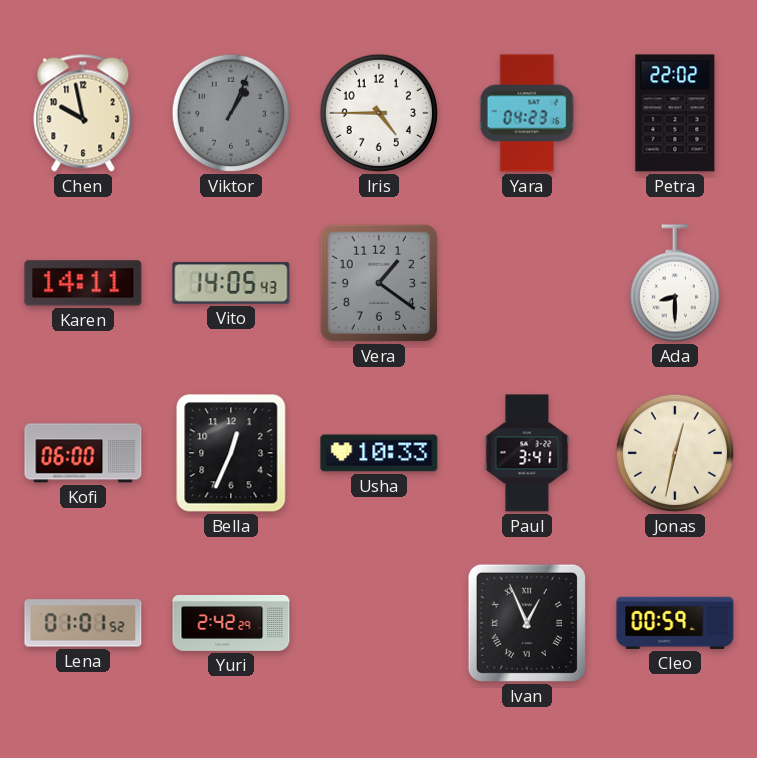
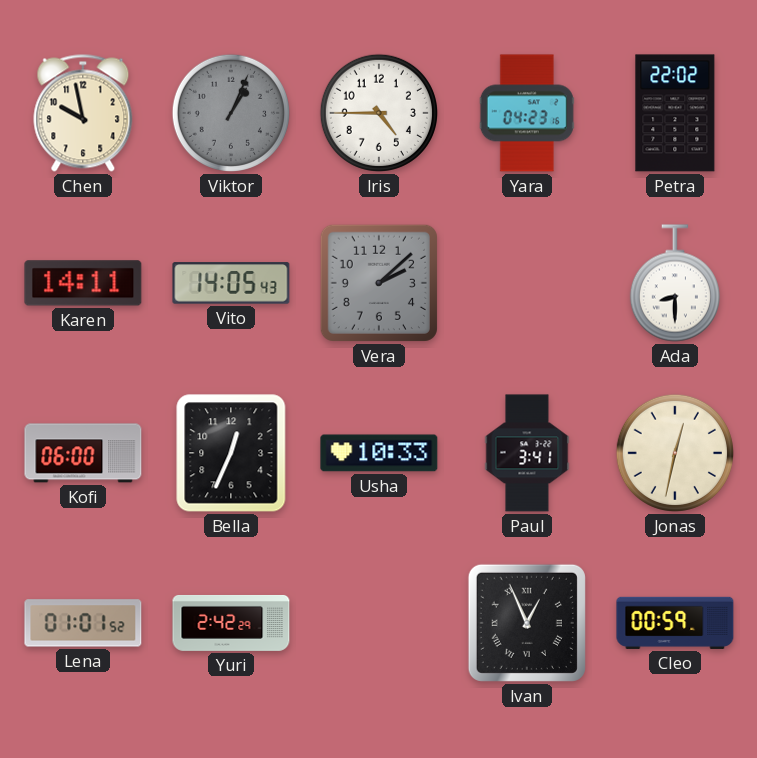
Vera: 1:21 -> 2:08 (379, 283)
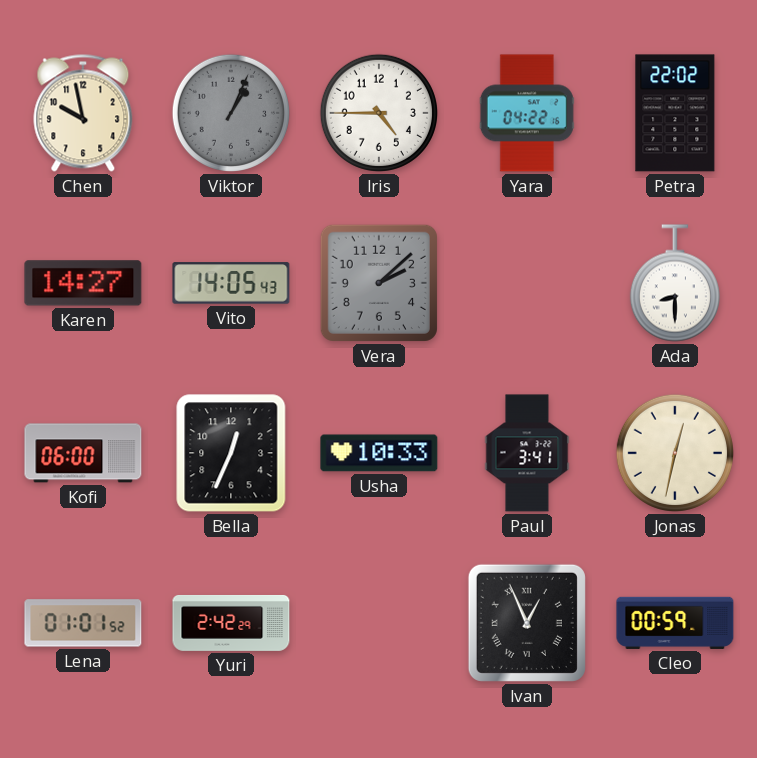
Yara: 04:23 -> 04:22 (527, 113)
Karen: 14:11 -> 14:27 (83, 283)
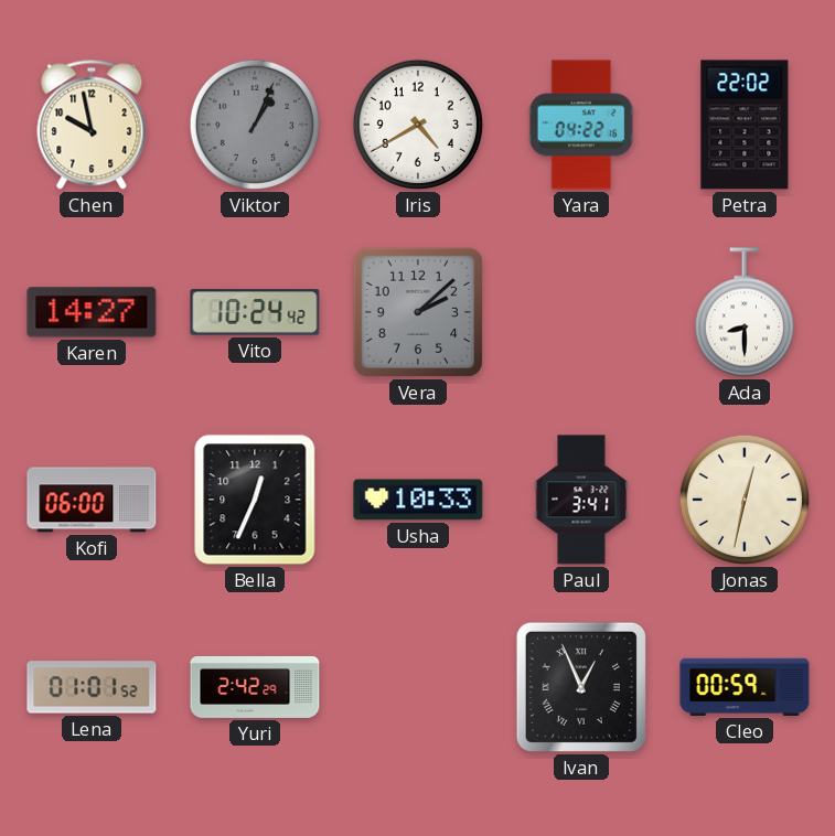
Iris: 4:45 -> 4:40 (418, 125)
Vito: 14:05 -> 10:24 (255, 312)
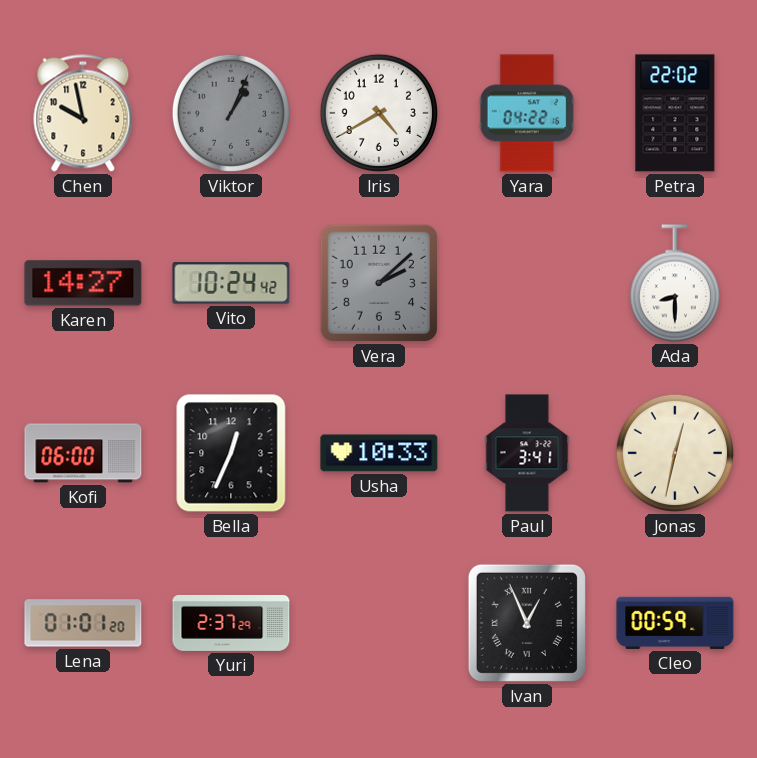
Lena: 01:01:52 -> 01:01:20 (83, 623)
Yuri: 2:42 -> 2:37 (231, 623)
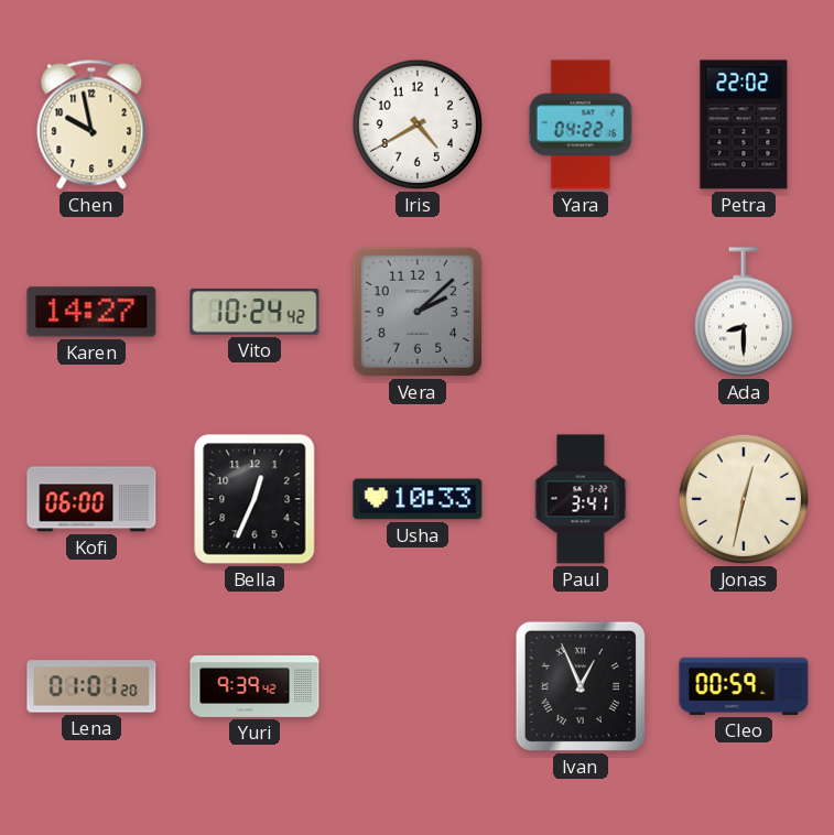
Viktor: 1:04 -> none (231, 113)
Yuri: 2:37 -> 9:39 (254, 686)
